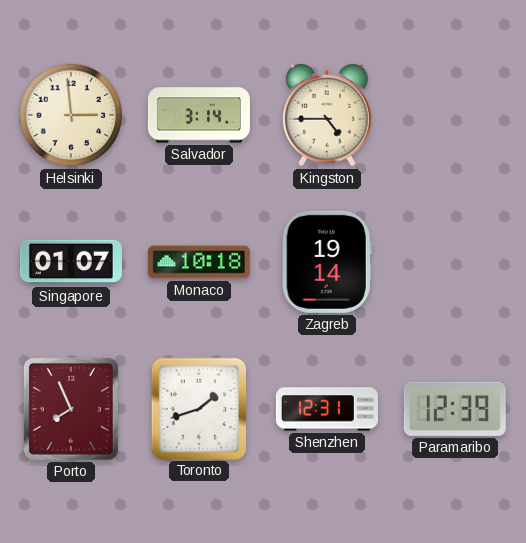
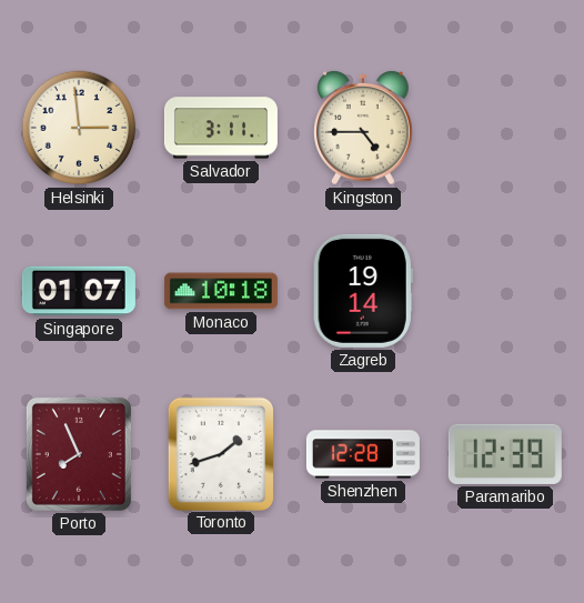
Salvador: 3:14 -> 3:11 (221, 128)
Shenzhen: 12:31 -> 12:28 (363, 454)
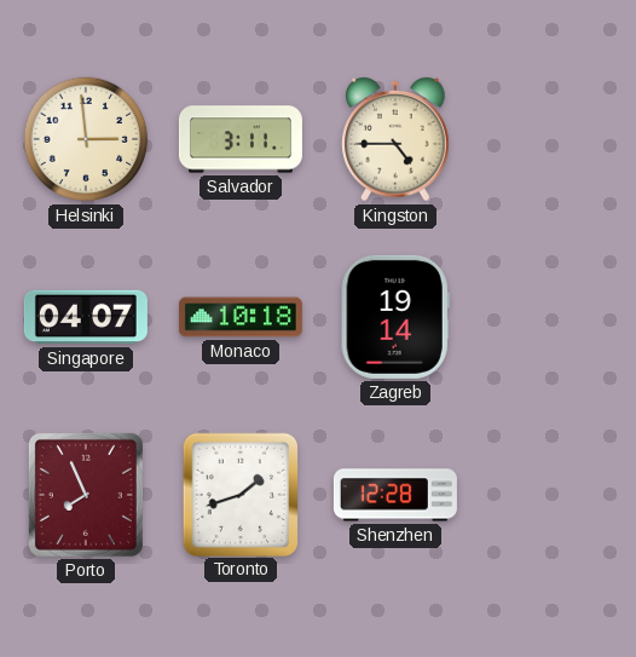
Singapore: 01:07 -> 04:07 (86, 317)
Paramaribo: 12:39 -> none (505, 454)
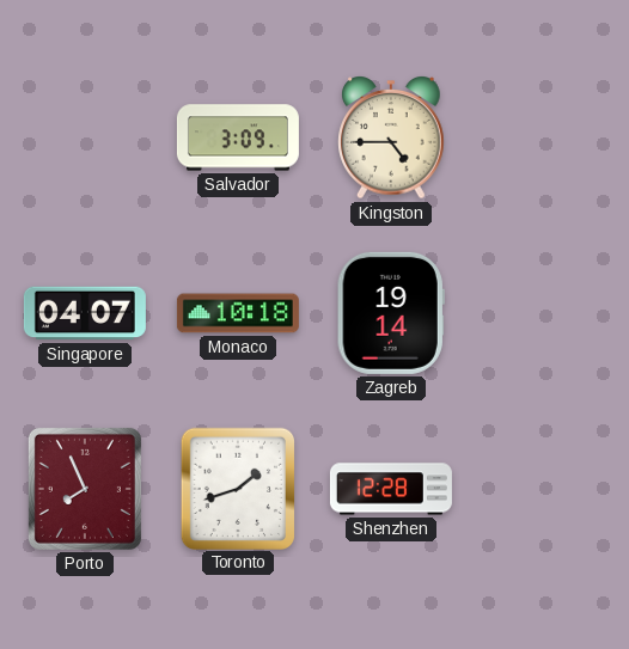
Helsinki: 2:59 -> none (86, 139)
Salvador: 3:11 -> 3:09 (238, 137)
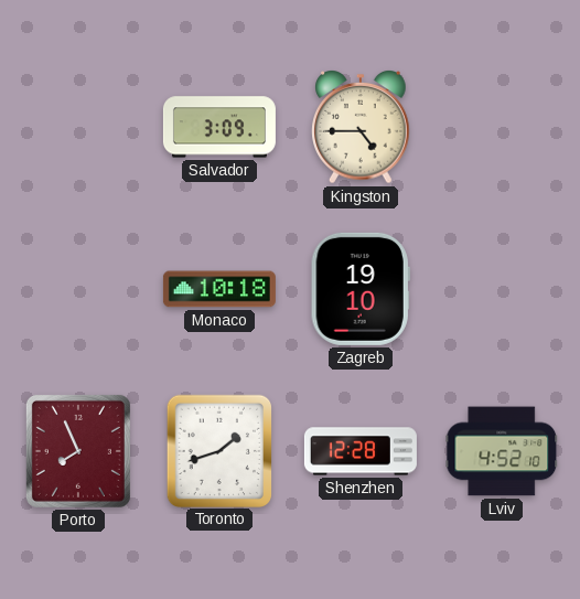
Singapore: 04:07 -> none (85, 313)
Zagreb: 19:14 -> 19:10 (361, 289)
Lviv: none -> 4:52 (502, 451)
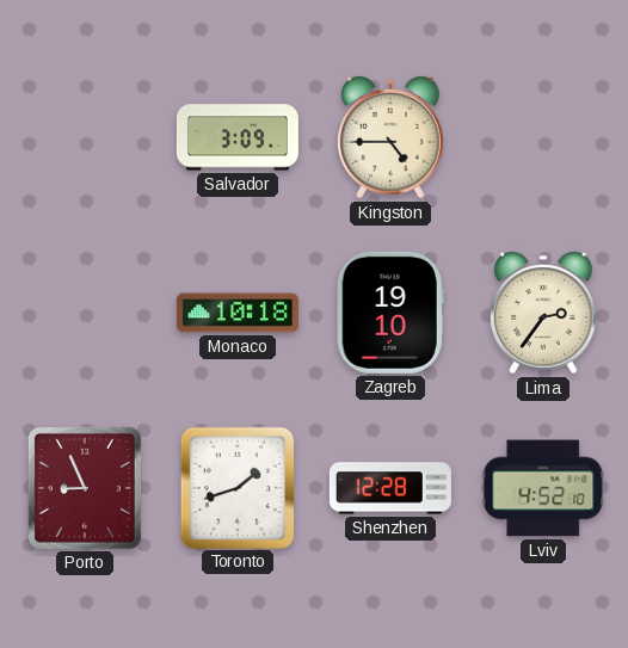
Lima: none -> 2:36 (543, 314)
Porto: 7:56 -> 8:56 (85, 488)
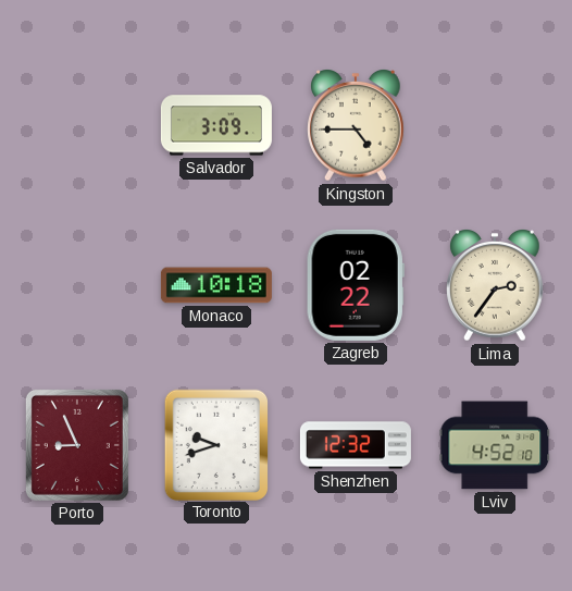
Zagreb: 19:10 -> 02:22 (356, 285)
Toronto: 1:42 -> 9:42 (215, 444)
Shenzhen: 12:28 -> 12:32 (356, 445)
